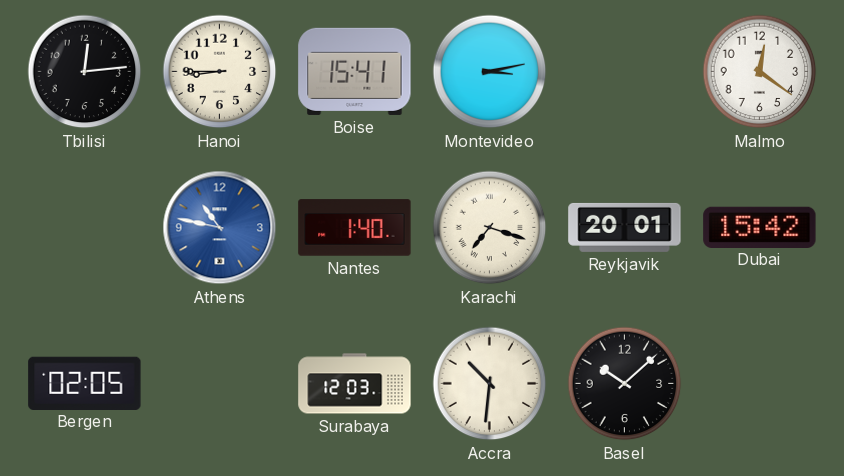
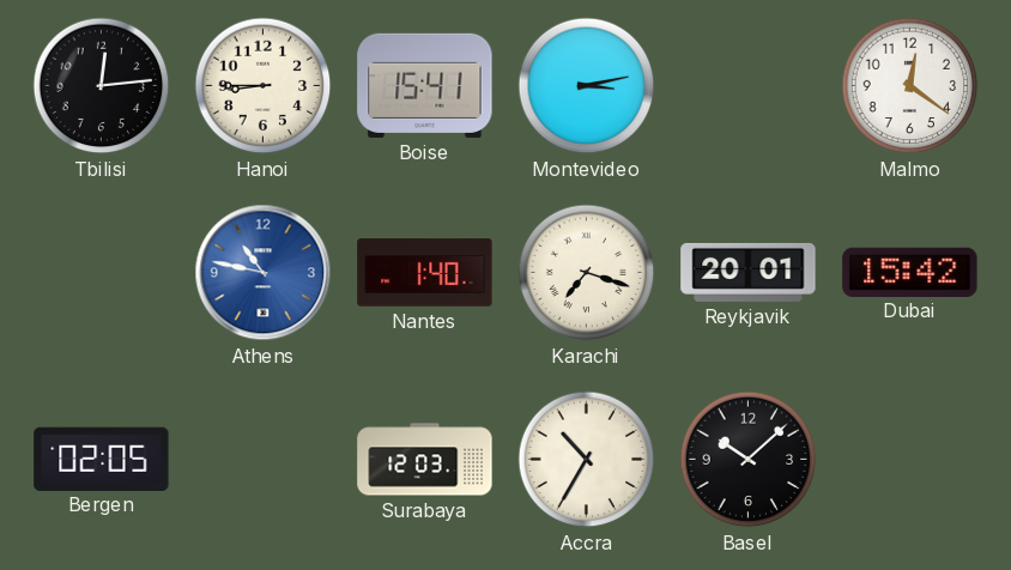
Accra: 10:31 -> 10:35 (587, 460)
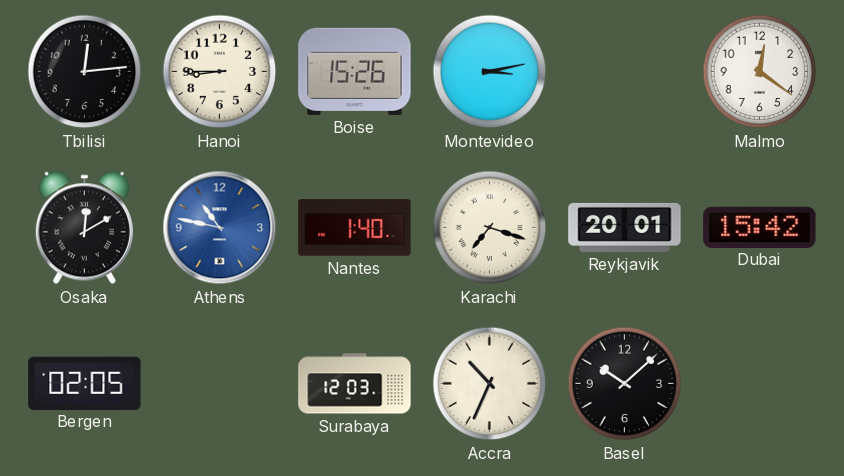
Boise: 15:41 -> 15:26 (355, 71)
Osaka: none -> 12:10 (84, 228)
Accra: 10:35 -> 10:34 (490, 384)
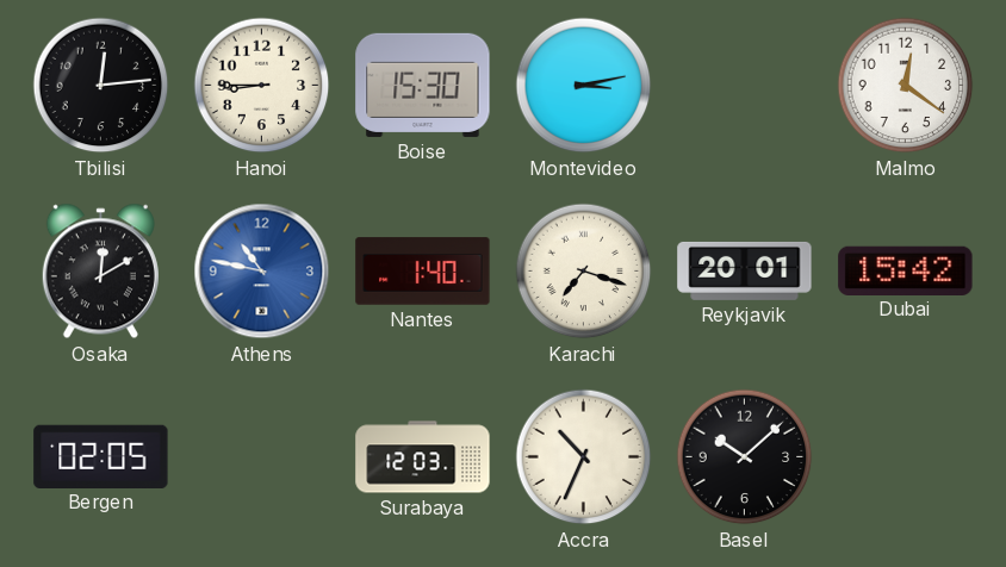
Boise: 15:26 -> 15:30 (423, 85)
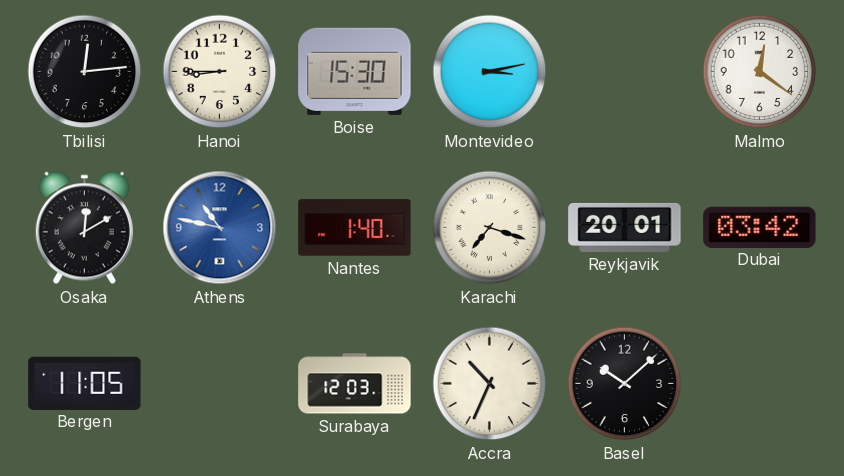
Dubai: 15:42 -> 03:42 (760, 227)
Bergen: 02:05 -> 11:05 (85, 383)
